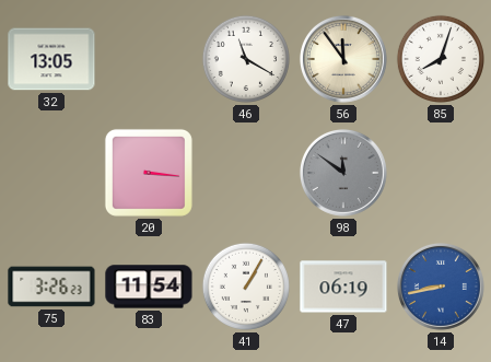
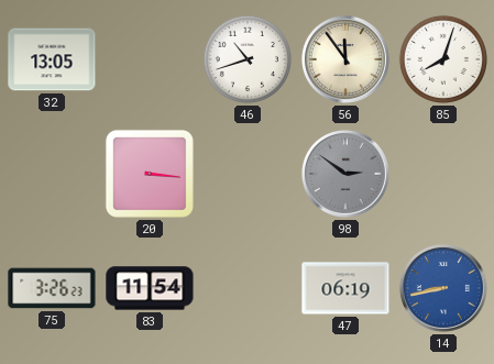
46: 11:20 -> 10:42 (248, 59)
98: 11:51 -> 2:51 (345, 174)
41: 1:05 -> none (246, 287)
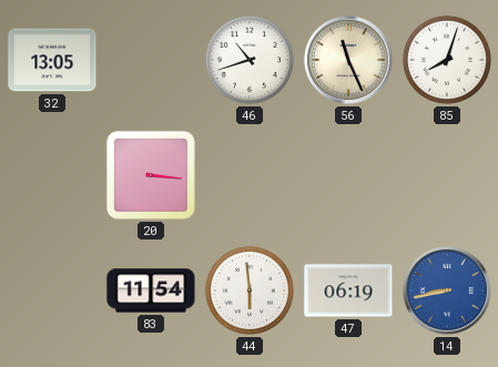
56: 11:54 -> 11:26 (348, 60)
98: 2:51 -> none (345, 174)
75: 3:26 -> none (52, 288)
44: none -> 5:59 (250, 290)
